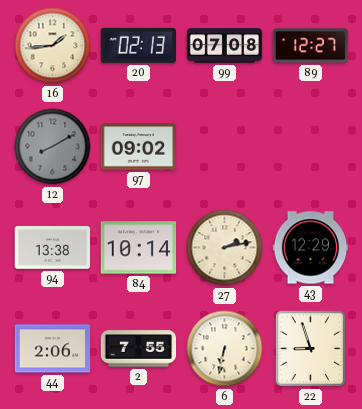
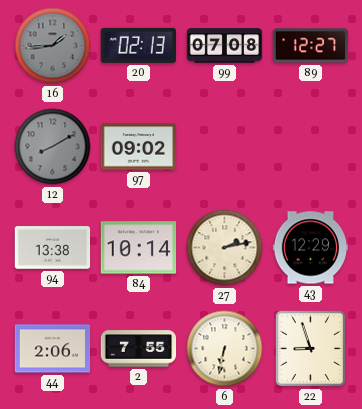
16 dial: cream -> grey (53, 46)
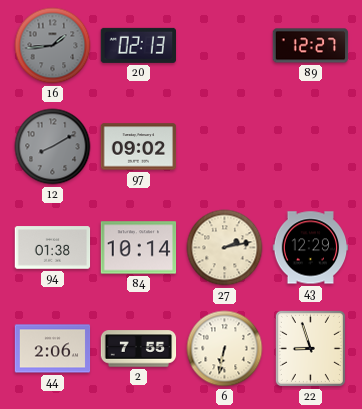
99: 07:08 -> none (225, 46)
94: 13:38 -> 01:38 (53, 248)
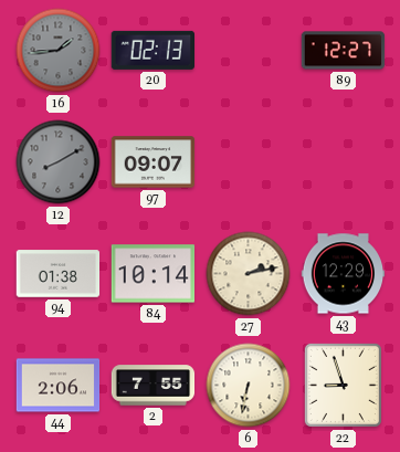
97: 09:02 -> 09:07 (154, 162)
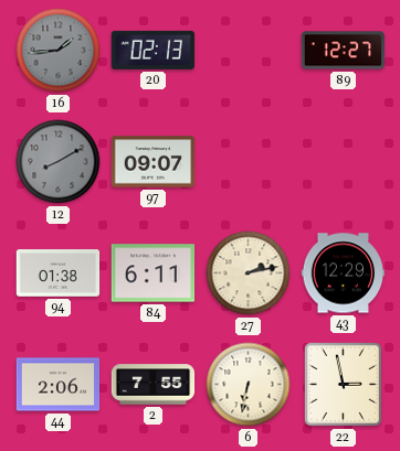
84: 10:14 -> 6:11 (154, 273)
22: 8:57 -> 2:58 (343, 384)
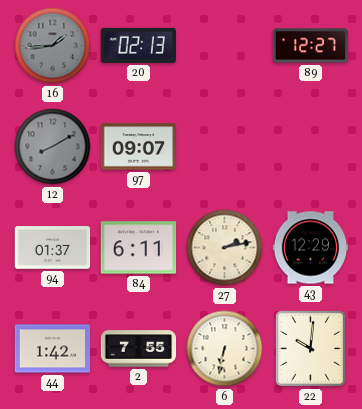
94: 01:38 -> 01:37 (53, 248)
44: 2:06 -> 1:42 (53, 349)
22: 2:58 -> 10:01 (310, 348)
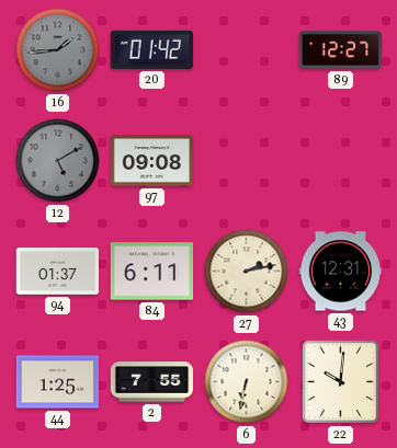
20: 02:13 -> 01:42 (151, 49)
12: 8:10 -> 5:10 (58, 161)
97: 09:07 -> 09:08 (152, 161)
43: 12:29 -> 12:31 (341, 272)
44: 1:42 -> 1:25 (58, 382)
